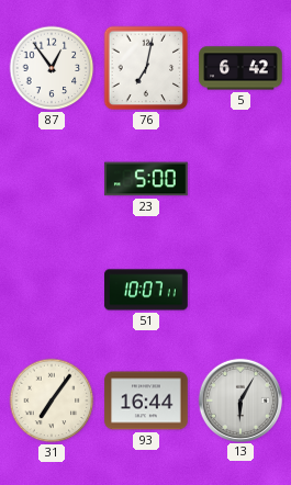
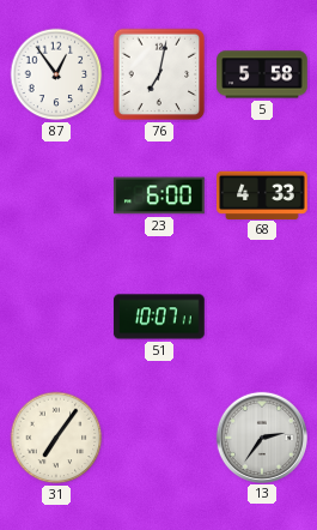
5: 6:42 -> 5:58 (262, 74)
23: 5:00 -> 6:00 (159, 195)
68: none -> 4:33 (262, 194)
93: 16:44 -> none (146, 401)
13: 6:05 -> 2:36 (261, 436)
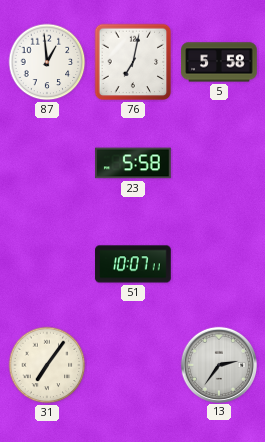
87: 12:54 -> 12:59 (47, 62)
23: 6:00 -> 5:58 (133, 163)
68: 4:33 -> none (262, 194)
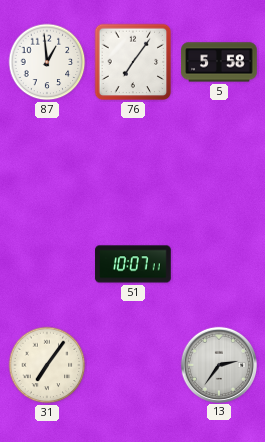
76: 7:02 -> 7:06 (133, 62)
23: 5:58 -> none (133, 163)
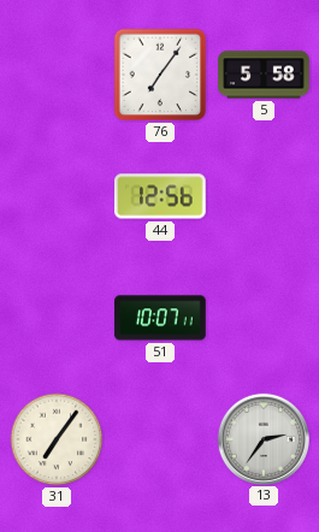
87: 12:59 -> none (47, 62)
44: none -> 12:56 (160, 196)
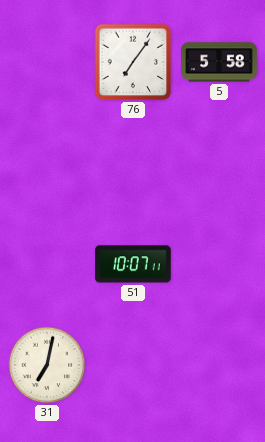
44: 12:56 -> none (160, 196)
31: 7:06 -> 7:02 (47, 365)
13: 2:36 -> none (262, 438)
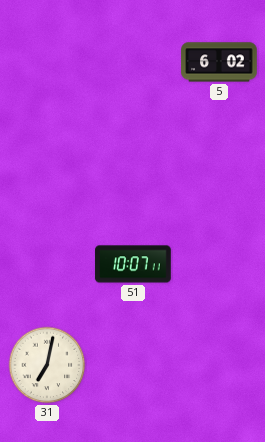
76: 7:06 -> none (133, 62)
5: 5:58 -> 6:02 (219, 62)
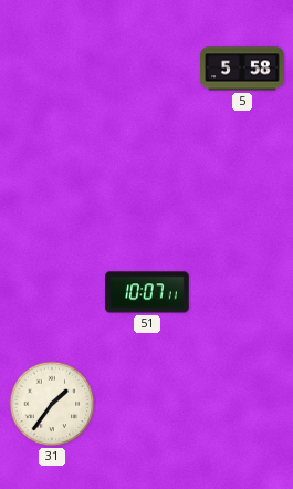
5: 6:02 -> 5:58 (242, 69)
31: 7:02 -> 1:36 (52, 404)
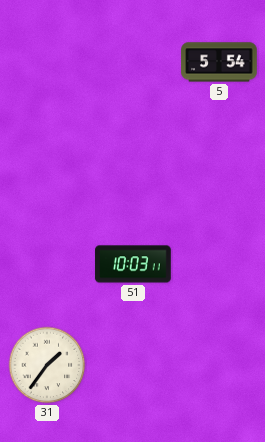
5: 5:58 -> 5:54 (219, 62)
51: 10:07 -> 10:03 (133, 264)
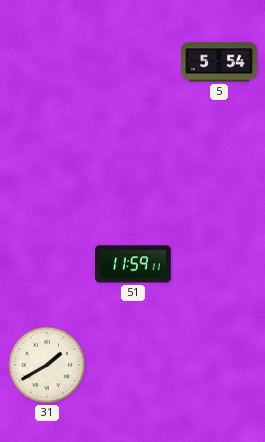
51: 10:03 -> 11:59 (133, 264)
31: 1:36 -> 1:40 (47, 365)
